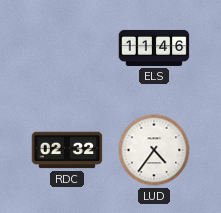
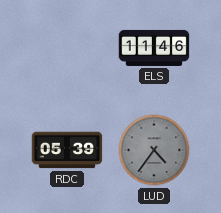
RDC: 02:32 -> 05:39 (67, 150)
LUD dial: white -> grey (154, 150)
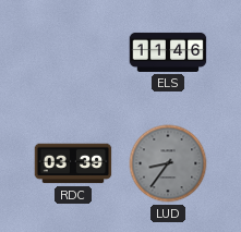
RDC: 05:39 -> 03:39 (73, 163)
LUD: 4:36 -> 8:36 (168, 163)
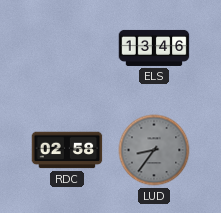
ELS: 11:46 -> 13:46 (154, 48)
RDC: 03:39 -> 02:58 (67, 150)
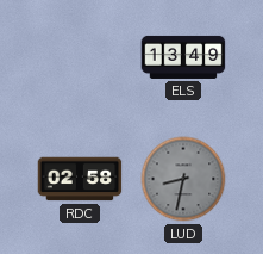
ELS: 13:46 -> 13:49 (183, 57)
LUD: 8:36 -> 8:32 (183, 179)
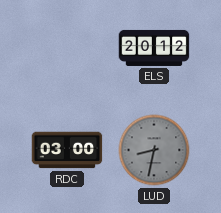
ELS: 13:49 -> 20:12 (154, 48)
RDC: 02:58 -> 03:00 (67, 150)
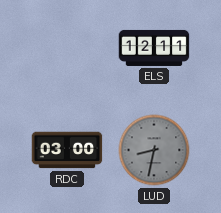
ELS: 20:12 -> 12:11 (154, 48)
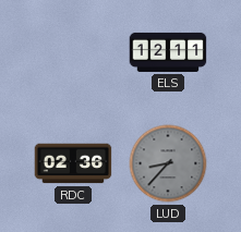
RDC: 03:00 -> 02:36 (73, 163)
LUD: 8:32 -> 8:37 (168, 163)
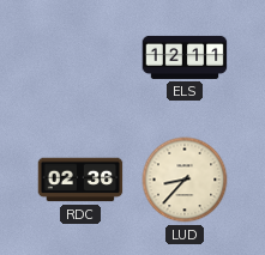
LUD dial: grey -> cream (185, 180)
